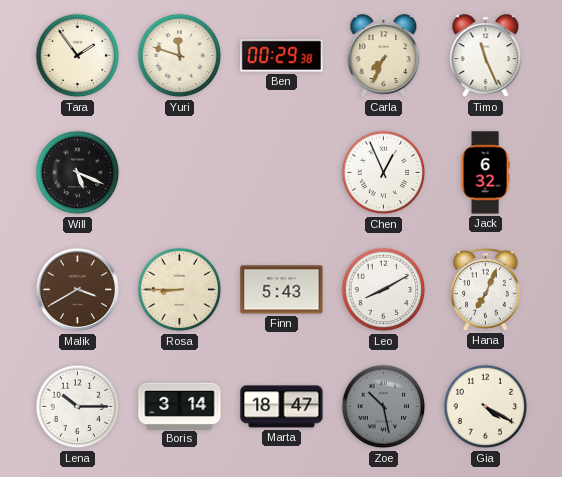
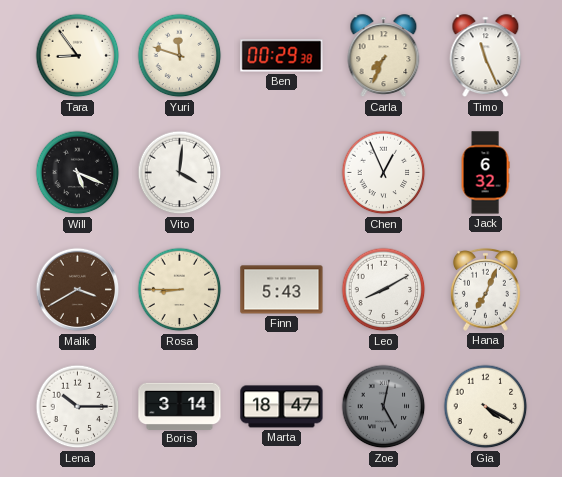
Tara: 1:54 -> 8:54 (78, 56)
Vito: none -> 4:01 (180, 173)
Zoe: 10:28 -> 5:02 (384, 407)
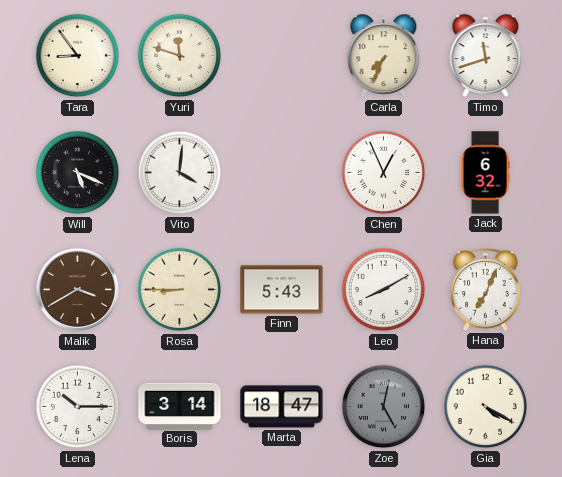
Ben: 00:29 -> none (282, 56)
Timo: 11:26 -> 11:42 (486, 56)
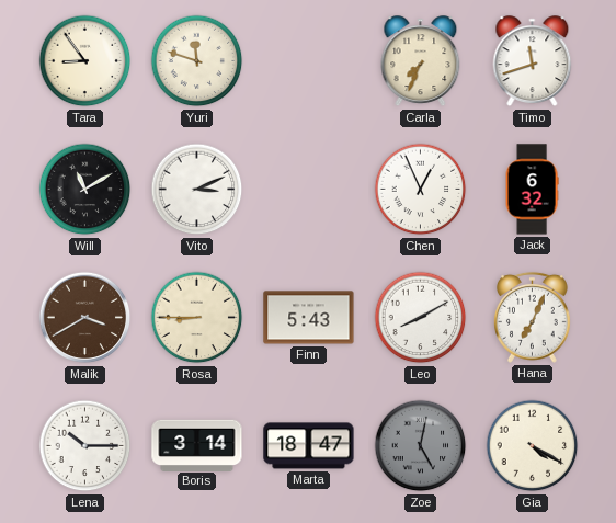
Will: 5:19 -> 11:10 (85, 190)
Vito: 4:01 -> 3:11 (197, 190)
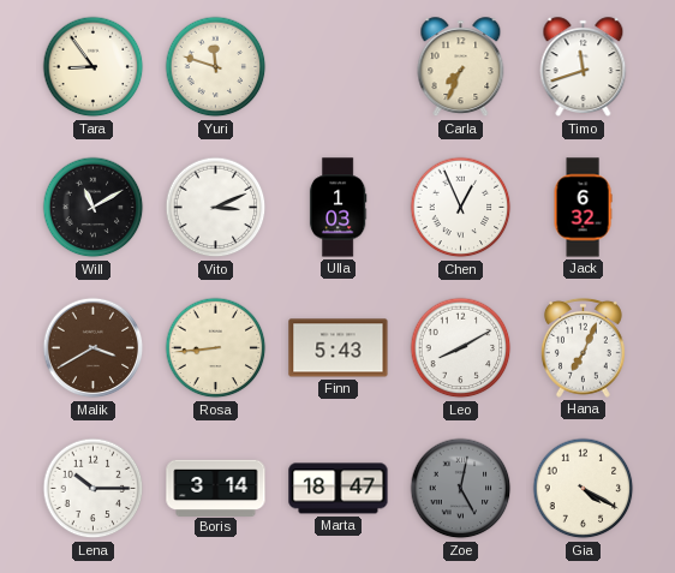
Ulla: none -> 1:03 (337, 208)
Rosa: 8:45 -> 8:44 (216, 348)
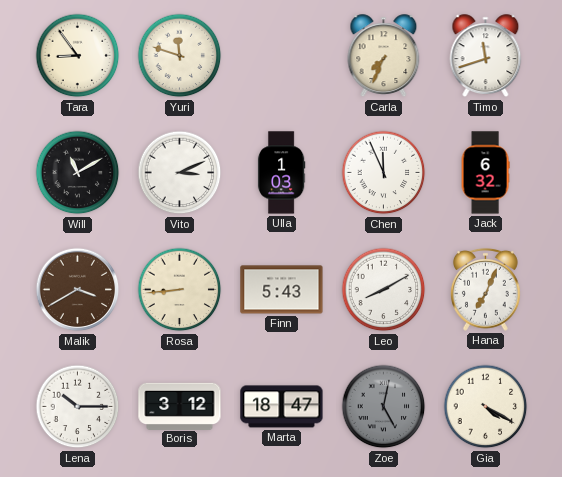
Chen: 12:56 -> 11:56 (384, 173)
Boris: 3:14 -> 3:12 (180, 406)
